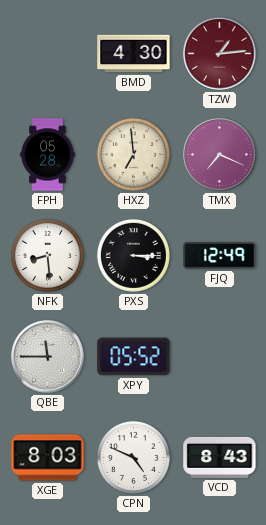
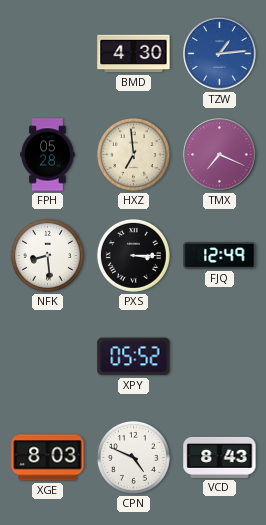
TZW dial: burgundy -> blue (220, 54)
QBE: 11:45 -> none (48, 357)
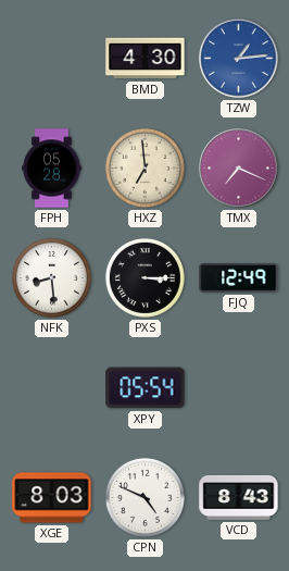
XPY: 05:52 -> 05:54 (146, 388)
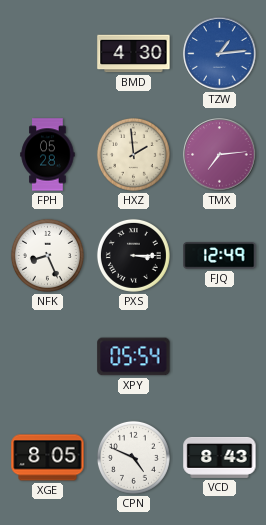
HXZ: 6:59 -> 1:59 (133, 154)
TMX: 7:19 -> 7:14 (220, 155)
NFK: 8:29 -> 8:26 (47, 255)
XGE: 8:03 -> 8:05 (48, 458)
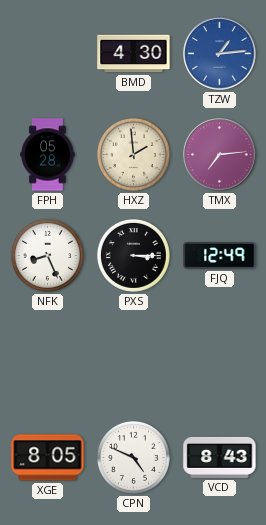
XPY: 05:54 -> none (134, 357)
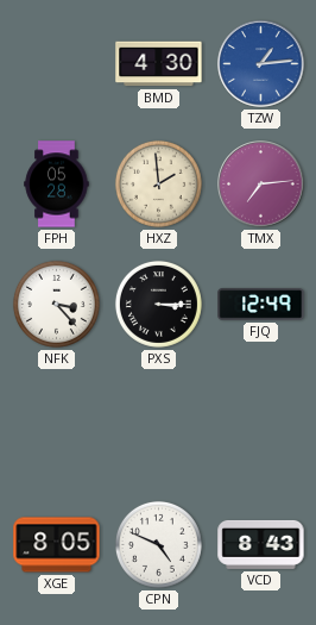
NFK: 8:26 -> 3:23 (56, 304)
